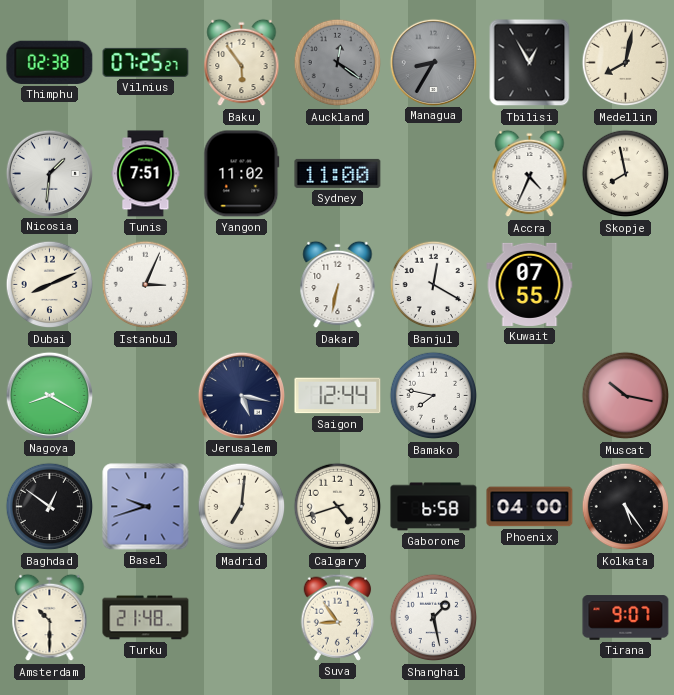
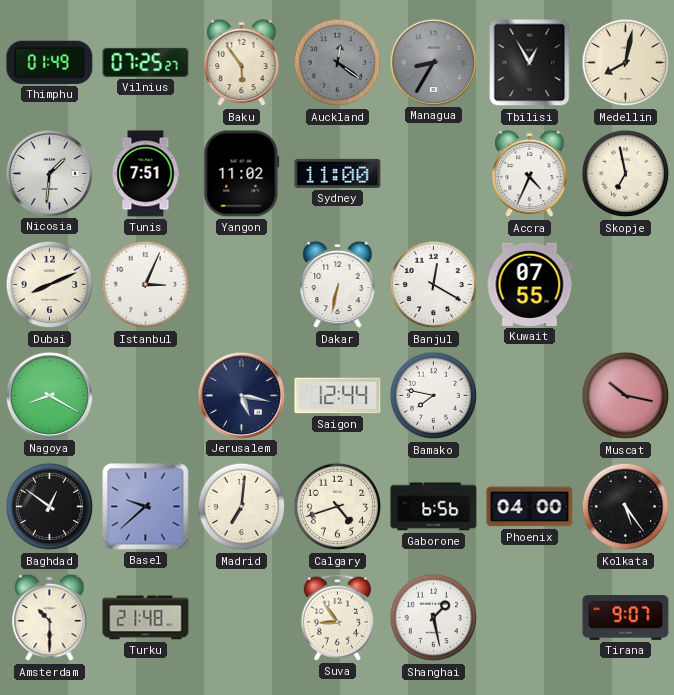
Thimphu: 02:38 -> 01:49 (50, 62)
Skopje: 7:58 -> 6:58 (626, 174)
Basel: 9:42 -> 9:38 (146, 507)
Gaborone: 6:58 -> 6:56 (434, 507)
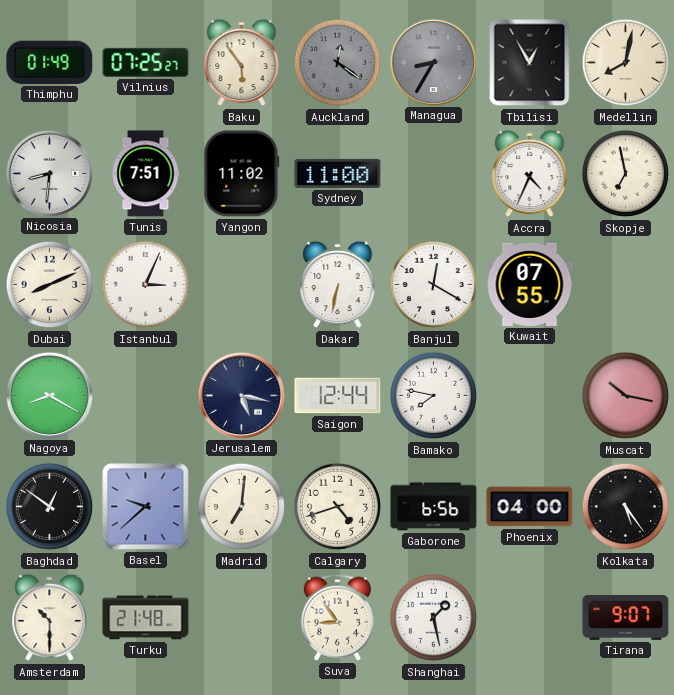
Nicosia: 1:31 -> 8:31 (49, 173)
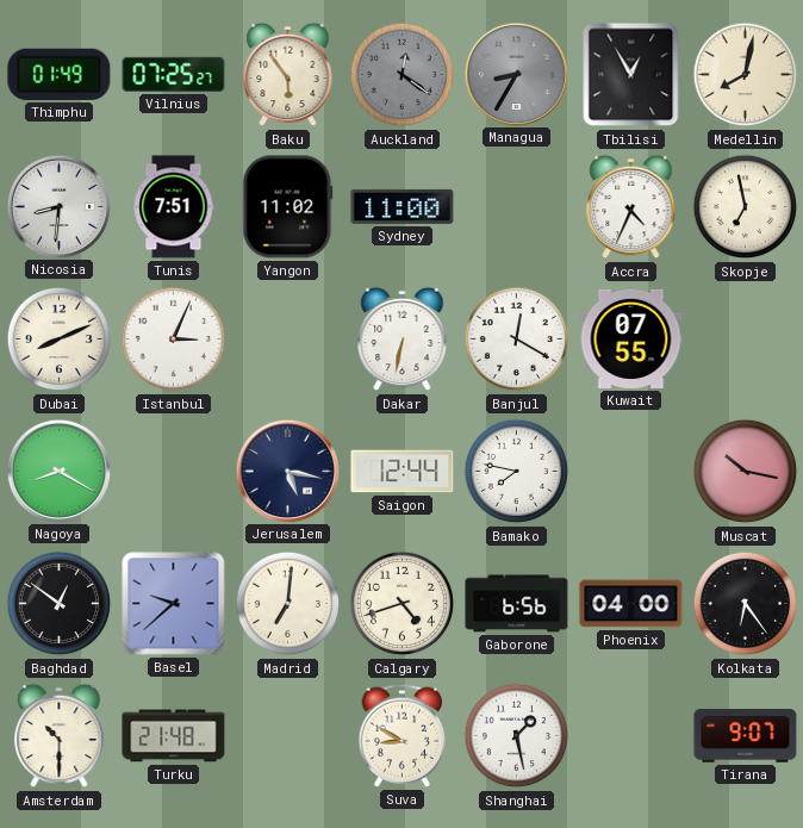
Kolkata: 5:24 -> 6:24 (746, 604)
Suva: 8:54 -> 8:50 (403, 735)
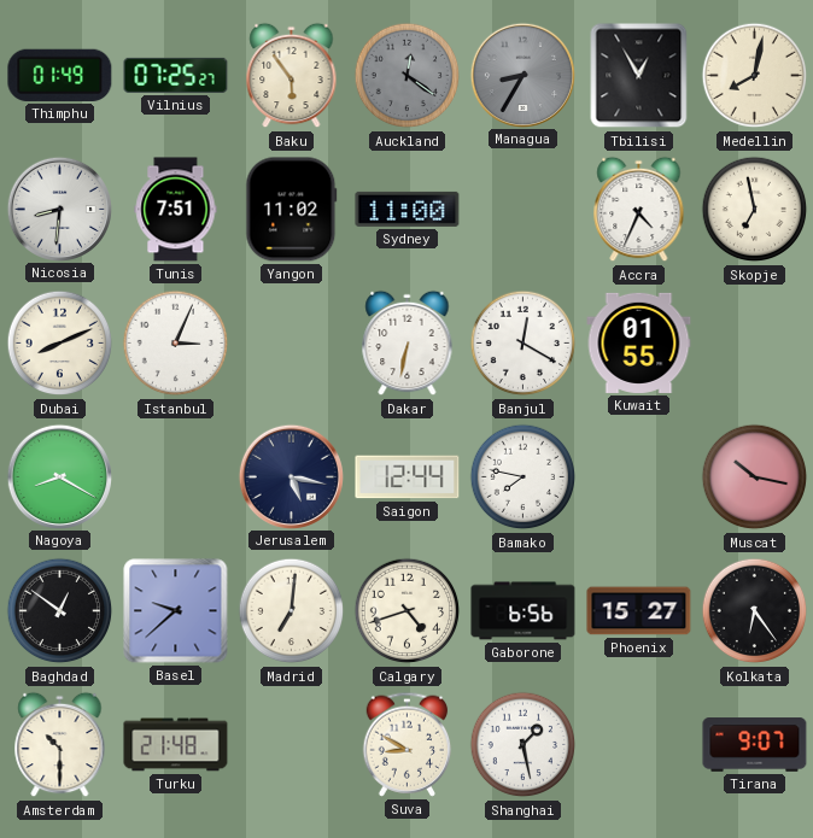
Kuwait: 07:55 -> 01:55 (639, 342)
Phoenix: 04:00 -> 15:27 (639, 611)
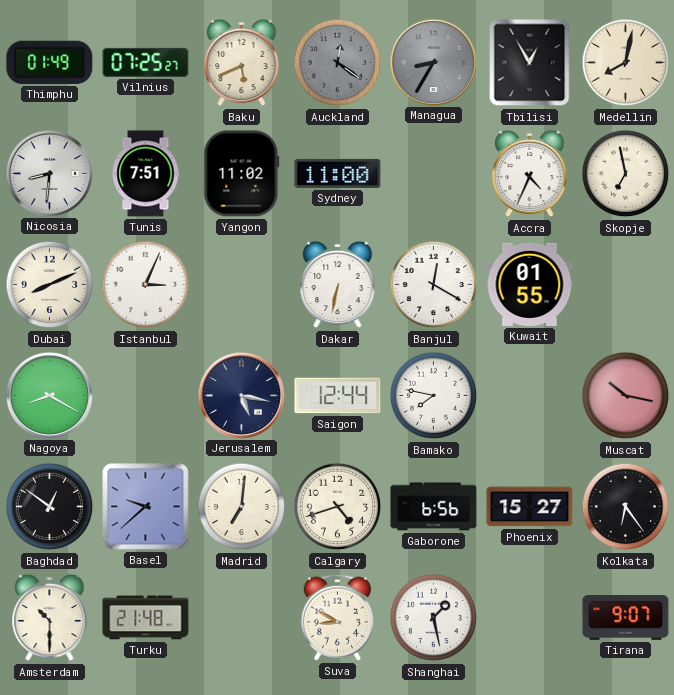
Baku: 5:54 -> 5:41 (242, 63)
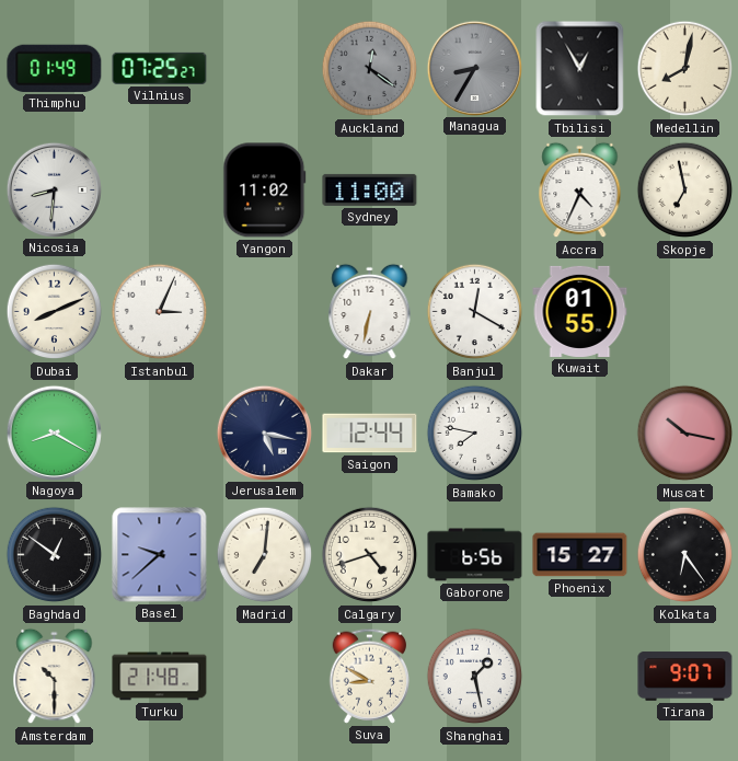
Baku: 5:41 -> none (242, 63)
Tunis: 7:51 -> none (146, 174)
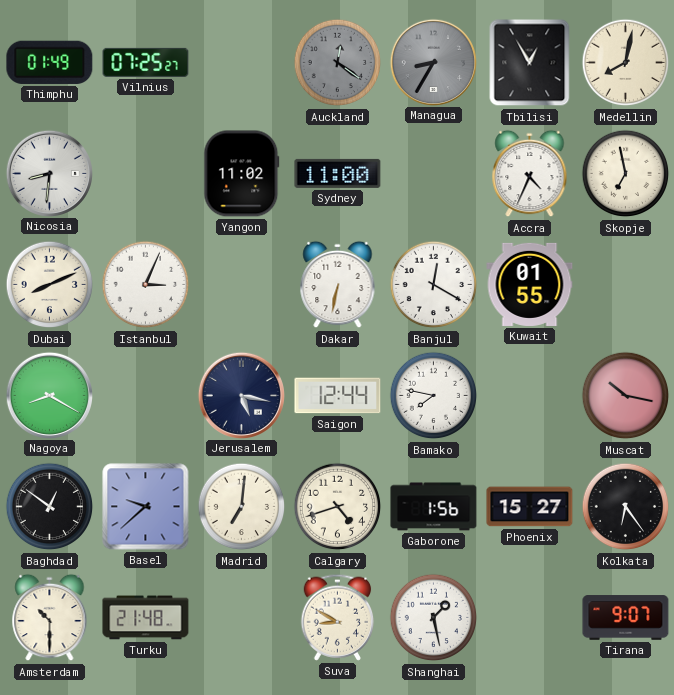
Gaborone: 6:56 -> 1:56 (434, 507)
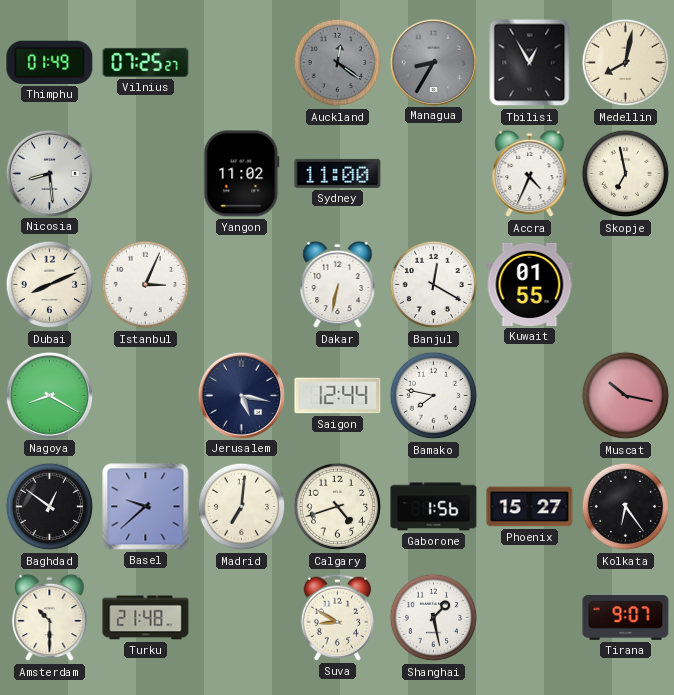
Nicosia: 8:31 -> 8:29 (49, 173)
